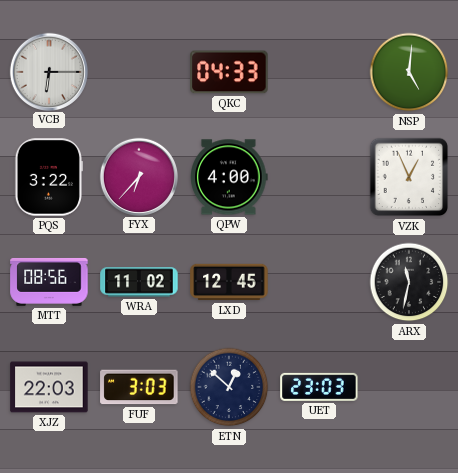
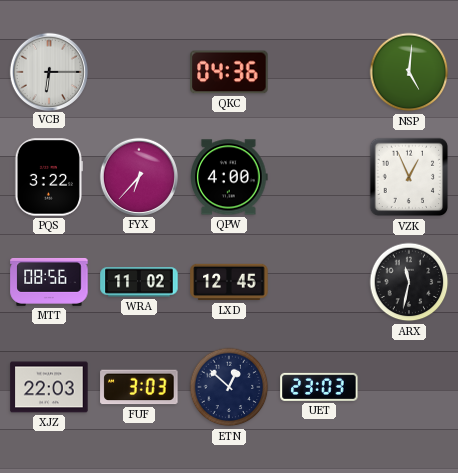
QKC: 04:33 -> 04:36 (229, 72)
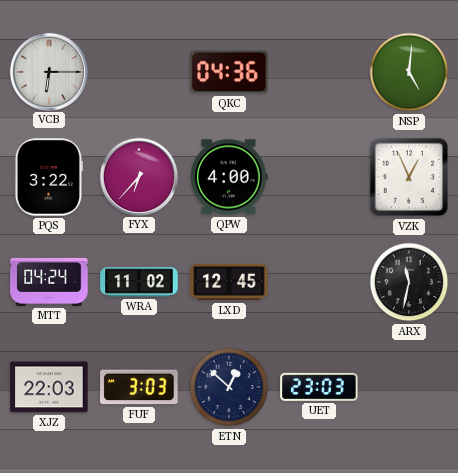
MTT: 08:56 -> 04:24 (49, 282)
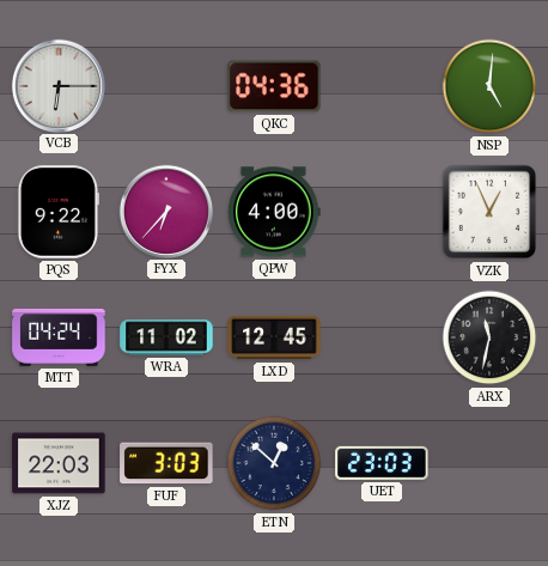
PQS: 3:22 -> 9:22 (57, 212)
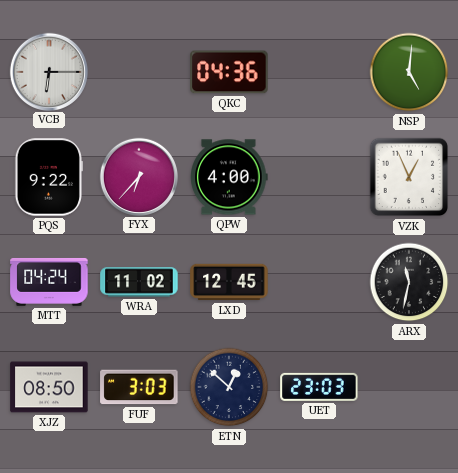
XJZ: 22:03 -> 08:50 (49, 387)
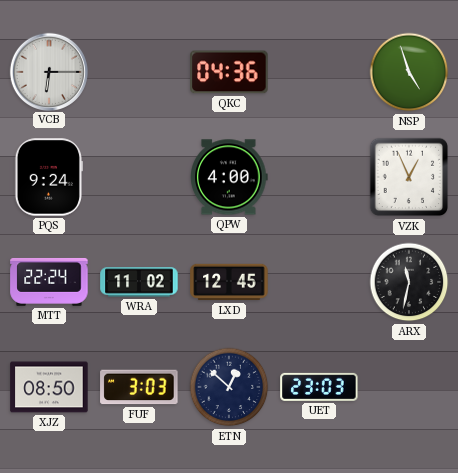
NSP: 5:01 -> 4:57 (409, 72)
PQS: 9:22 -> 9:24 (48, 177)
FYX: 6:37 -> none (138, 176)
MTT: 04:24 -> 22:24 (49, 282)
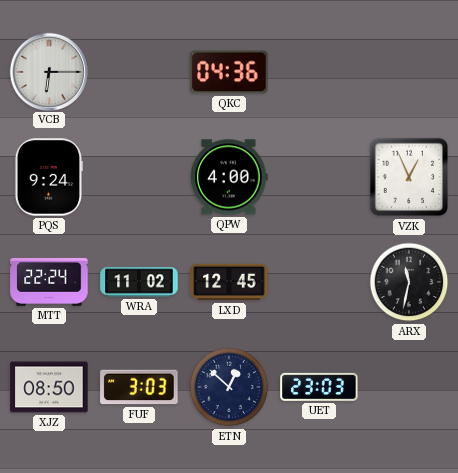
NSP: 4:57 -> none (409, 72)
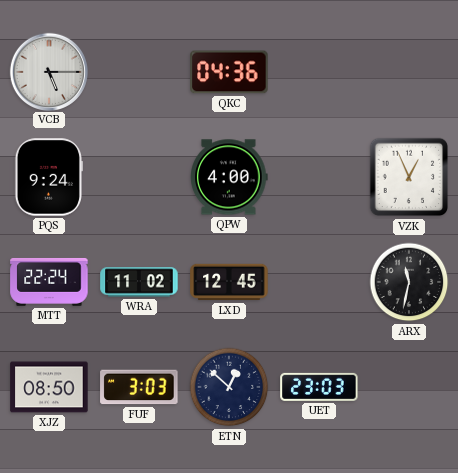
VCB: 6:15 -> 5:15 (48, 71)
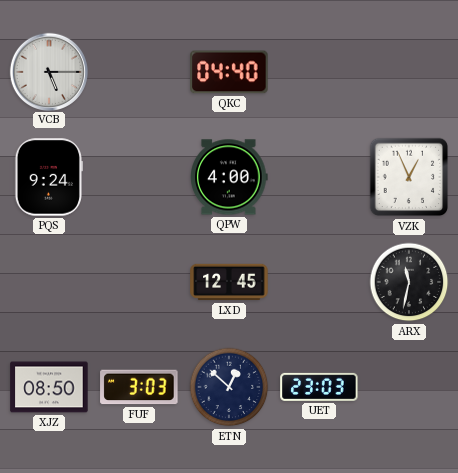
QKC: 04:36 -> 04:40 (229, 72)
MTT: 22:24 -> none (49, 282)
WRA: 11:02 -> none (139, 282)
